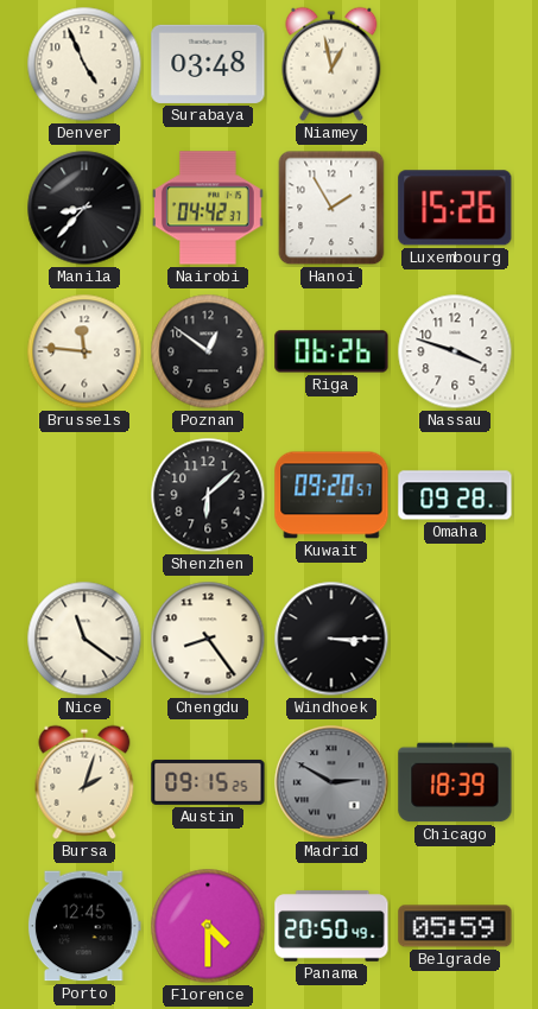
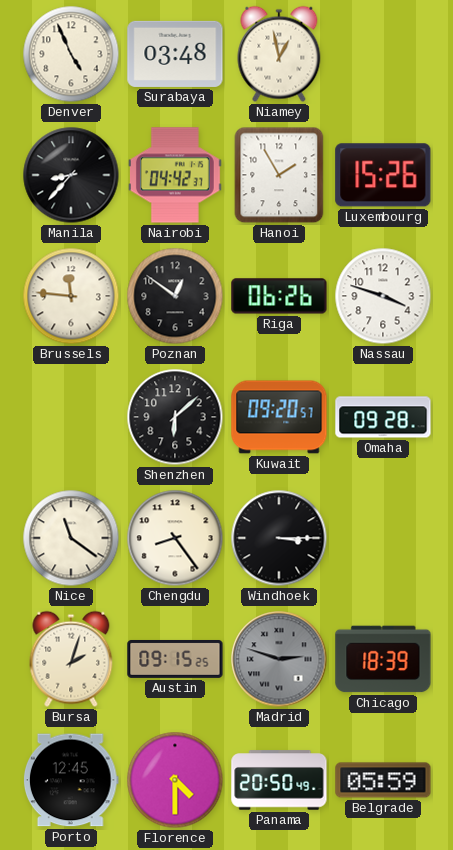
Madrid: 2:50 -> 2:48 (279, 659)
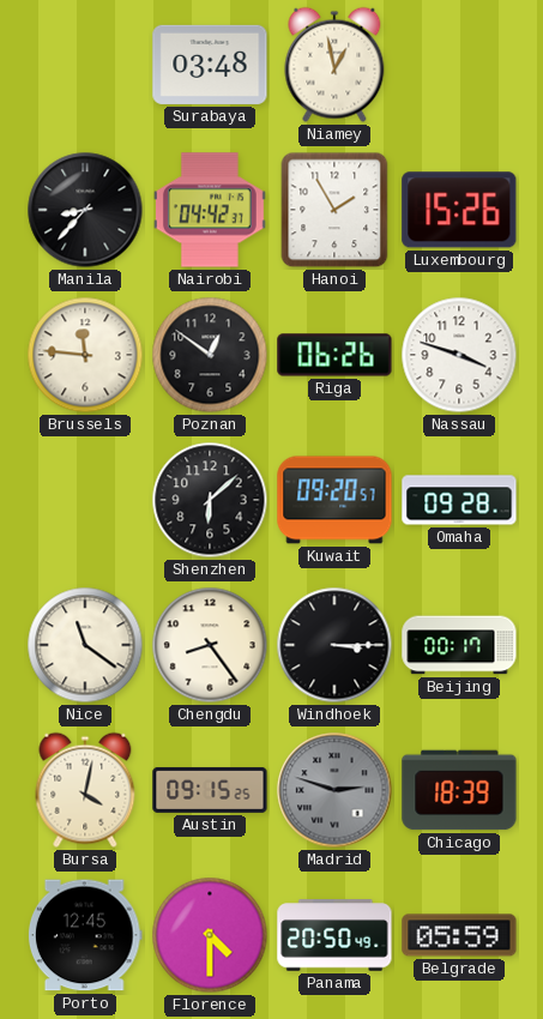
Denver: 4:56 -> none (71, 54)
Beijing: none -> 00:17 (459, 645)
Bursa: 2:03 -> 4:02 (85, 790)
